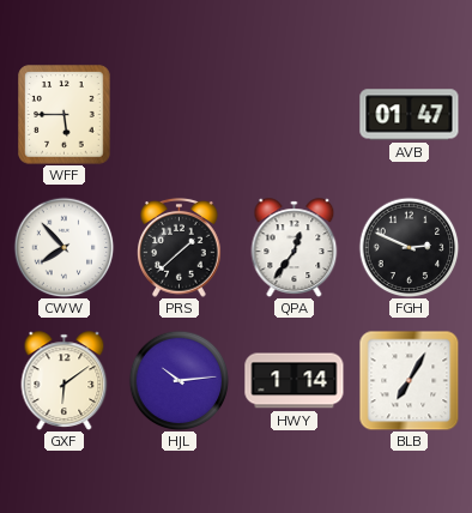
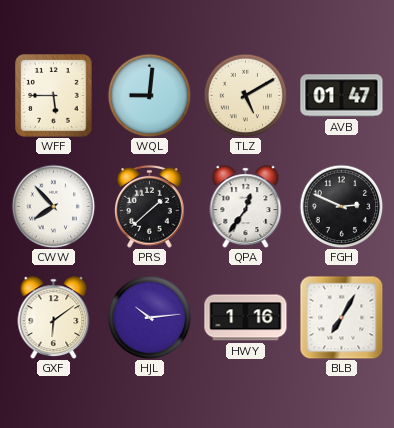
WQL: none -> 9:01 (149, 95)
TLZ: none -> 5:10 (245, 95)
HWY: 1:14 -> 1:16 (246, 318)
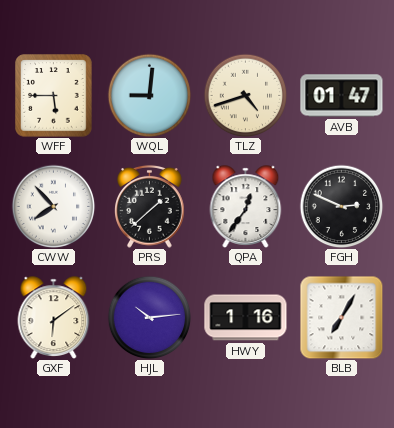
TLZ: 5:10 -> 4:42 (245, 95)
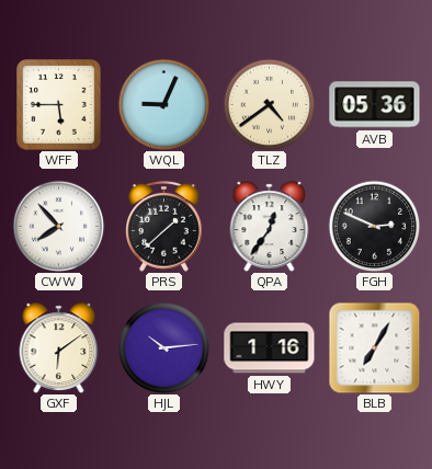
WQL: 9:01 -> 9:04 (163, 104)
TLZ: 4:42 -> 4:39 (269, 104)
AVB: 01:47 -> 05:36 (375, 105)
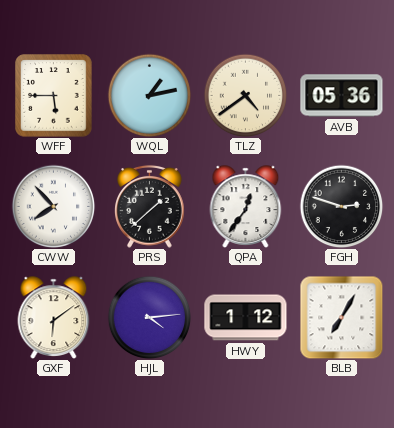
WQL: 9:04 -> 1:13 (149, 95)
FGH: 2:49 -> 2:48 (341, 206)
HJL: 10:14 -> 4:14 (149, 317)
HWY: 1:16 -> 1:12 (246, 318)
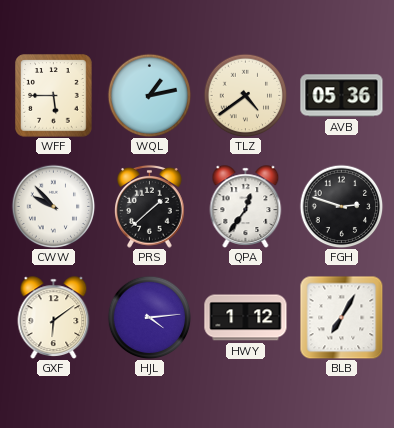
CWW: 7:53 -> 9:53 (53, 206)
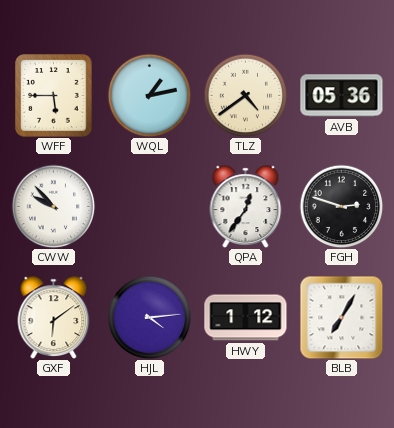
PRS: 1:38 -> none (150, 207)
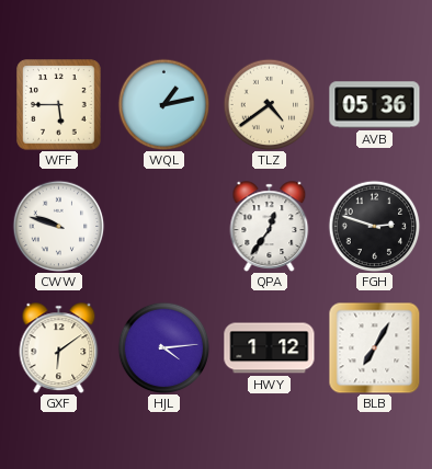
CWW: 9:53 -> 9:48 (58, 226)
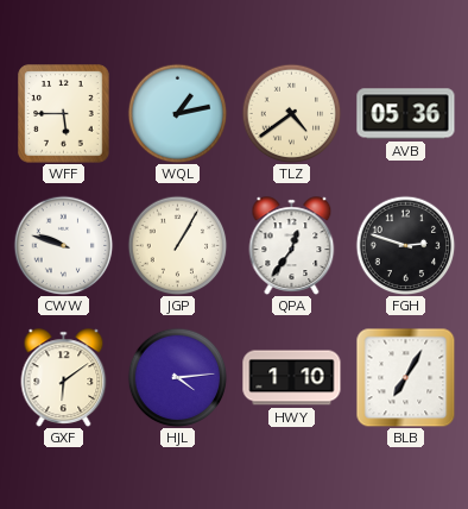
JGP: none -> 1:05 (177, 245)
HWY: 1:12 -> 1:10 (292, 378)
